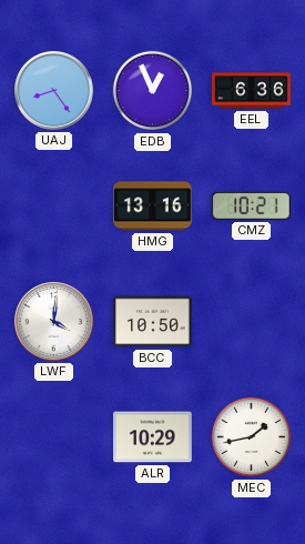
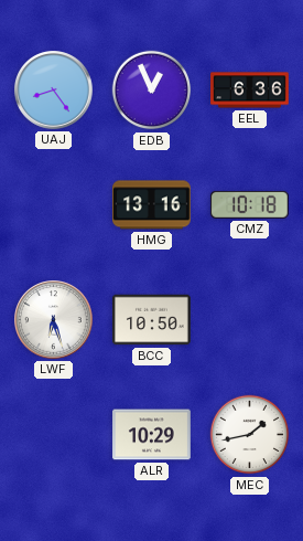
CMZ: 10:21 -> 10:18 (250, 204)
LWF: 4:01 -> 6:27 (54, 320)
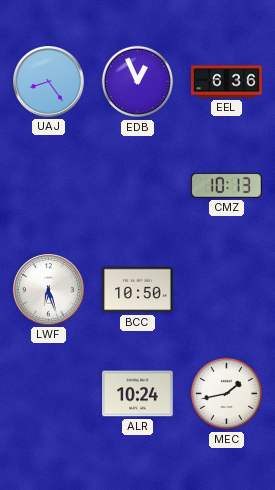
HMG: 13:16 -> none (152, 205)
CMZ: 10:18 -> 10:13 (227, 185)
ALR: 10:29 -> 10:24 (138, 394)
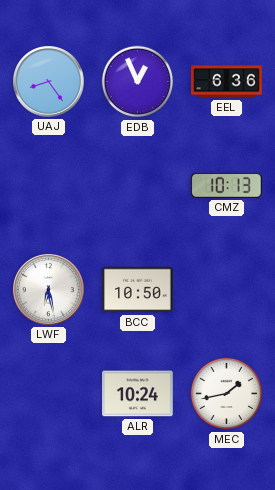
LWF: 6:27 -> 6:28 (49, 290)
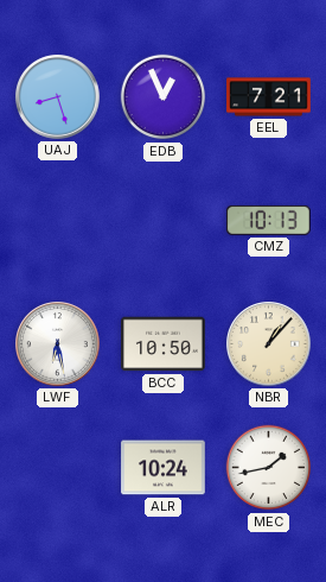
UAJ: 8:24 -> 8:27 (58, 97)
EEL: 6:36 -> 7:21 (269, 97)
NBR: none -> 1:07 (269, 344)
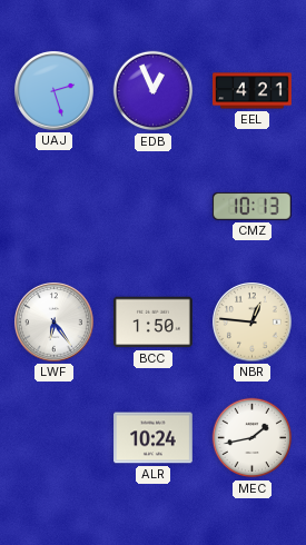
UAJ: 8:27 -> 2:27 (55, 91)
EEL: 7:21 -> 4:21 (253, 91)
LWF: 6:28 -> 6:24 (55, 323)
BCC: 10:50 -> 1:50 (154, 323)
NBR: 1:07 -> 12:46 (253, 323)
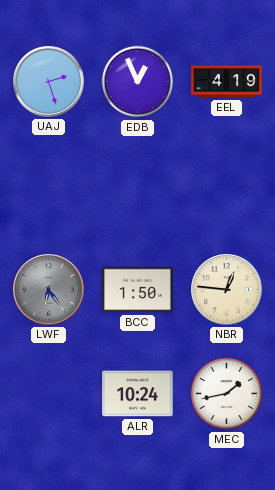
EEL: 4:21 -> 4:19 (227, 82)
CMZ: 10:13 -> none (253, 206)
LWF dial: white -> grey (49, 290)
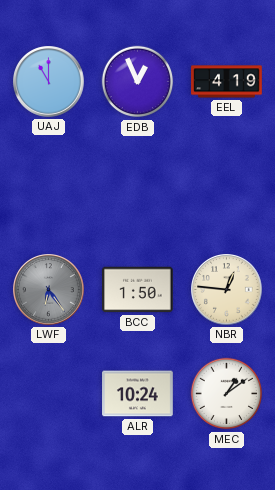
UAJ: 2:27 -> 11:00 (49, 82)
MEC: 1:43 -> 1:09 (227, 394)
